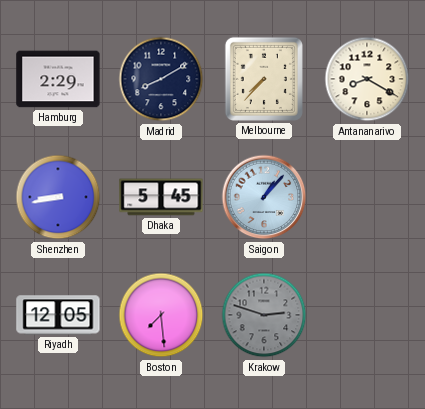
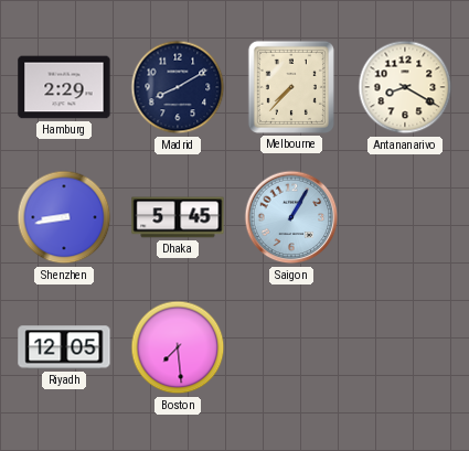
Saigon: 1:07 -> 1:05 (291, 217)
Krakow: 2:48 -> none (264, 315)
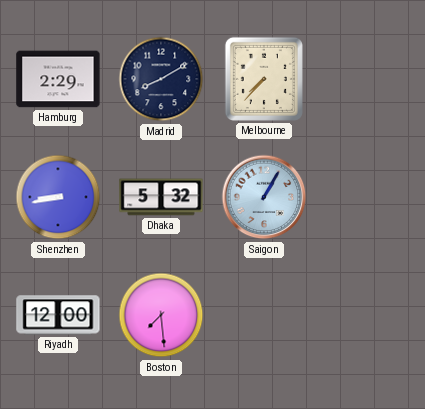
Antananarivo: 8:20 -> none (405, 87)
Dhaka: 5:45 -> 5:32 (161, 197)
Riyadh: 12:05 -> 12:00 (58, 315)
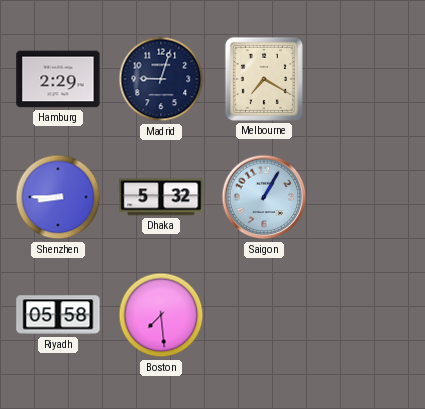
Madrid: 8:10 -> 9:03 (161, 79)
Melbourne: 7:37 -> 7:20 (264, 79)
Shenzhen: 8:43 -> 8:45 (58, 197)
Riyadh: 12:00 -> 05:58 (58, 315)
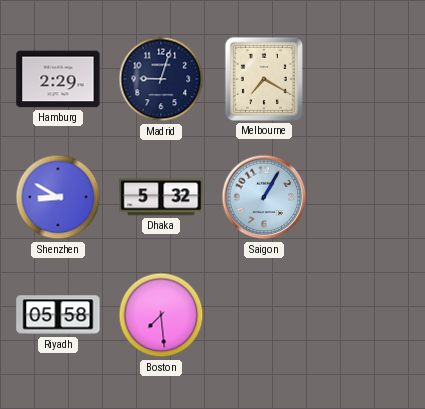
Shenzhen: 8:45 -> 8:50 (58, 197)
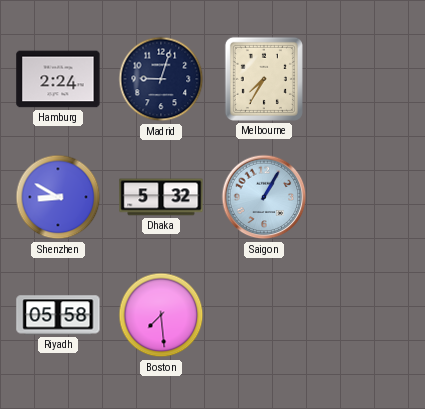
Hamburg: 2:29 -> 2:24 (58, 79)
Melbourne: 7:20 -> 7:35 (264, 79)
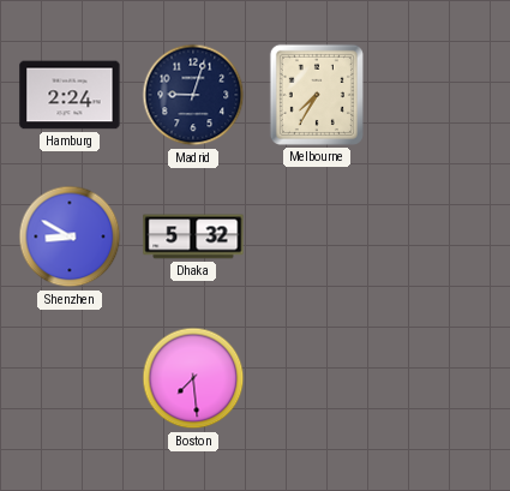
Saigon: 1:05 -> none (264, 197)
Riyadh: 05:58 -> none (58, 315)
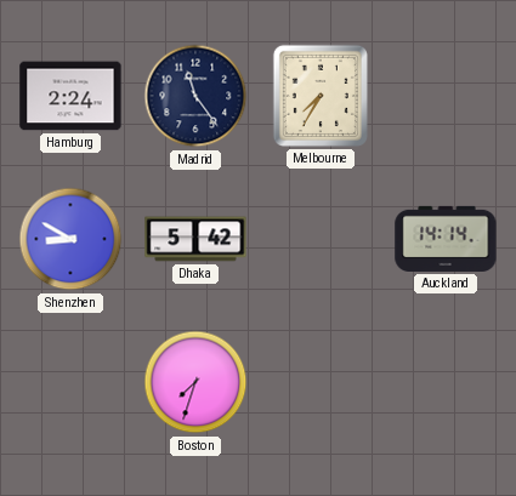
Madrid: 9:03 -> 11:24 (195, 96)
Dhaka: 5:32 -> 5:42 (195, 239)
Auckland: none -> 14:14 (446, 239)
Boston: 7:29 -> 7:33 (195, 382)
